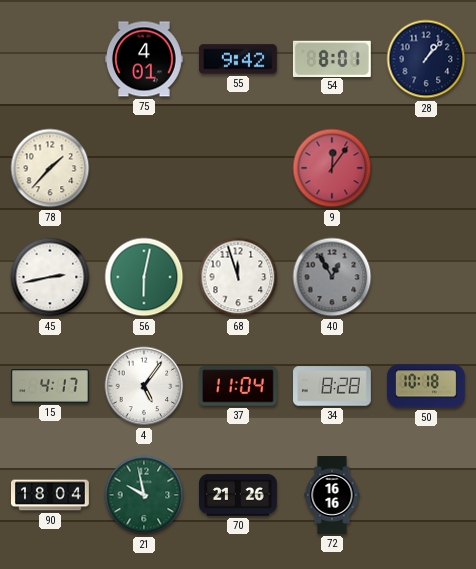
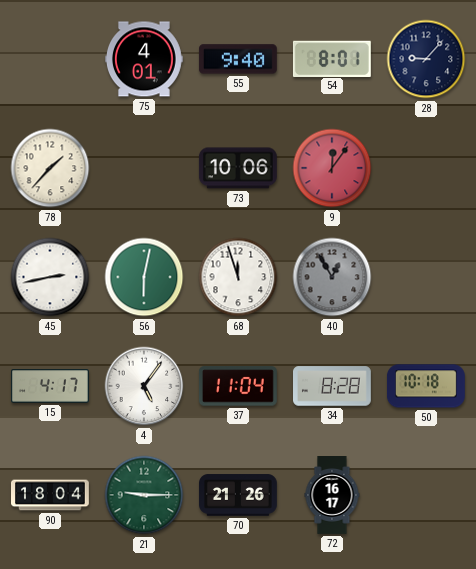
55: 9:42 -> 9:40 (238, 59)
28: 1:07 -> 9:07 (426, 59)
73: none -> 10:06 (238, 168)
21: 9:58 -> 9:15 (144, 495)
72: 16:16 -> 16:17 (332, 496)
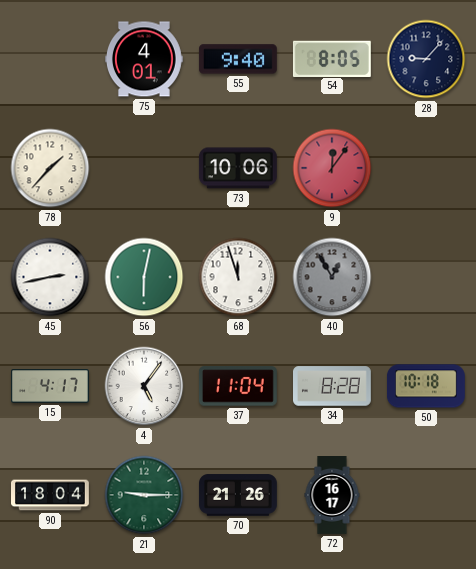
54: 8:01 -> 8:05 (332, 58)
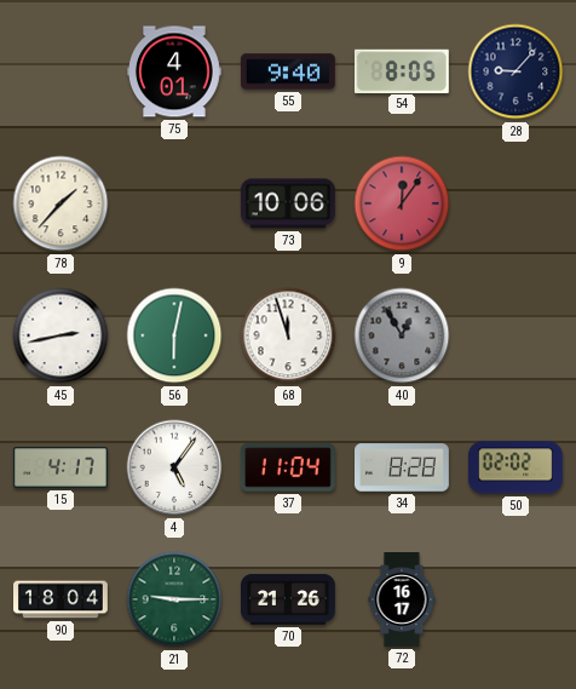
50: 10:18 -> 02:02 (515, 467)
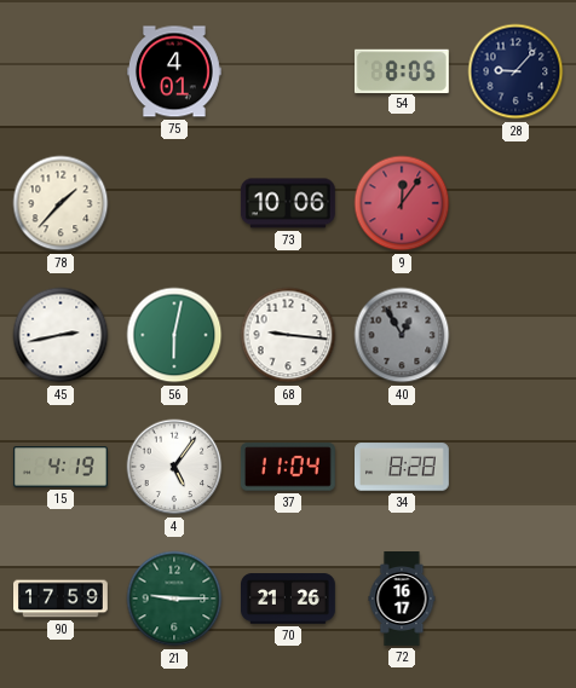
55: 9:40 -> none (288, 71)
68: 11:57 -> 9:16 (288, 335)
15: 4:17 -> 4:19 (62, 467)
50: 02:02 -> none (515, 467)
90: 18:04 -> 17:59 (62, 599)
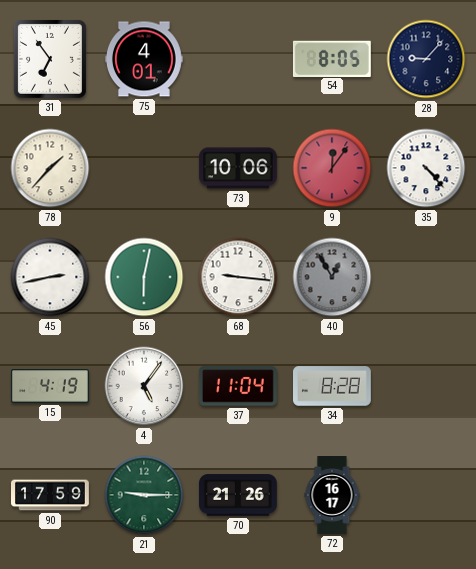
31: none -> 6:54 (50, 59)
35: none -> 4:23 (426, 168)
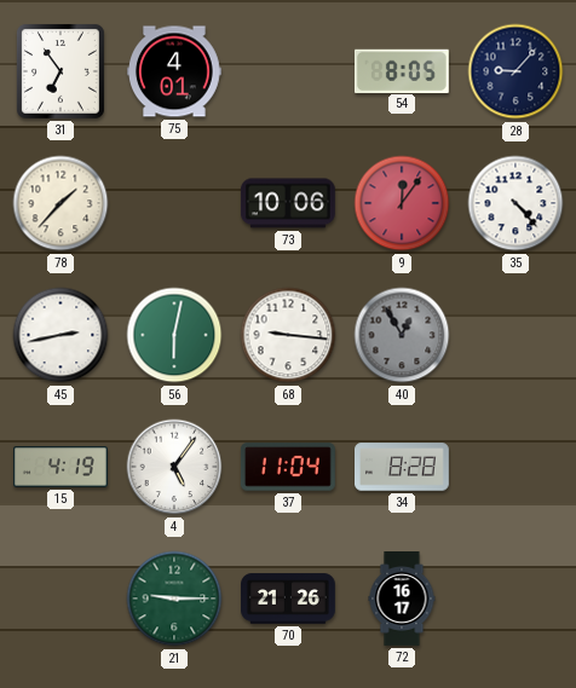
90: 17:59 -> none (51, 495)
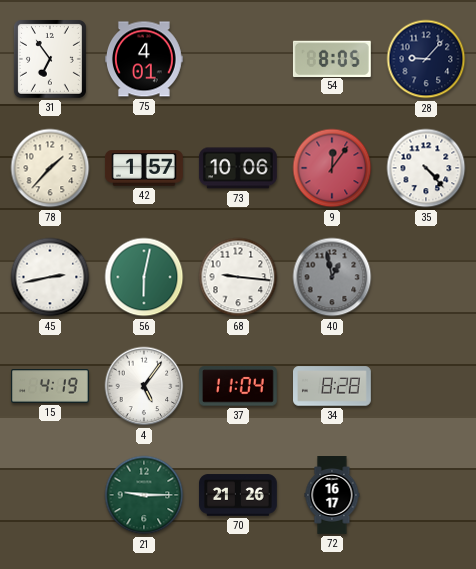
42: none -> 1:57 (144, 168)
40: 12:55 -> 12:58 (332, 277)
